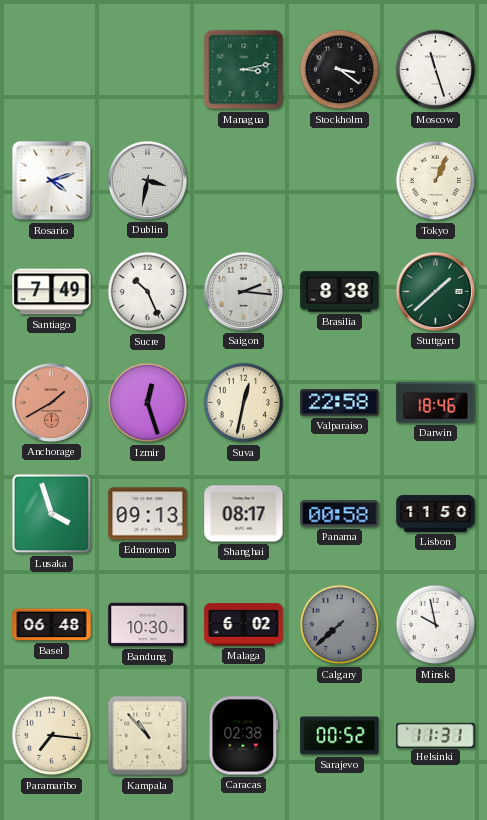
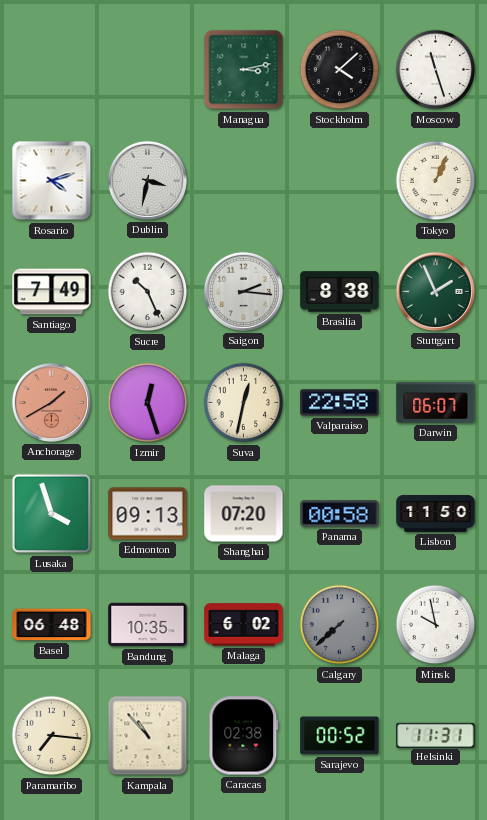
Stockholm: 3:21 -> 4:08 (340, 70)
Stuttgart: 1:38 -> 1:56 (435, 291)
Darwin: 18:46 -> 06:07 (436, 403)
Shanghai: 08:17 -> 07:20 (244, 514)
Bandung: 10:30 -> 10:35 (148, 625)
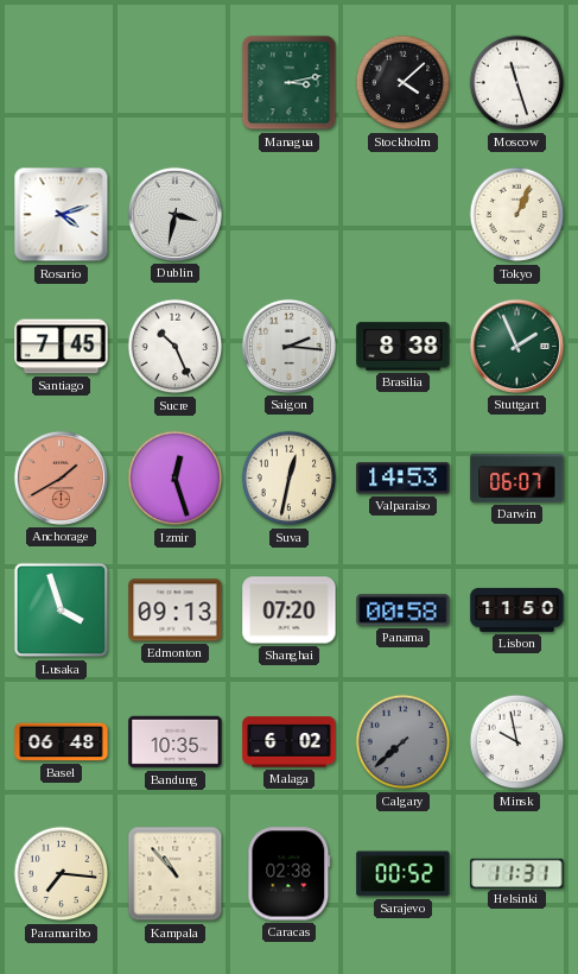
Santiago: 7:49 -> 7:45 (62, 347)
Valparaiso: 22:58 -> 14:53 (404, 479)
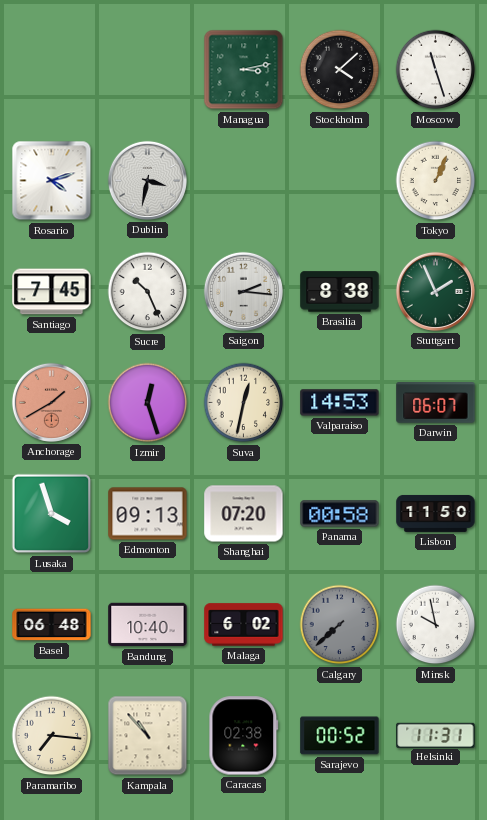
Bandung: 10:35 -> 10:40 (148, 625)
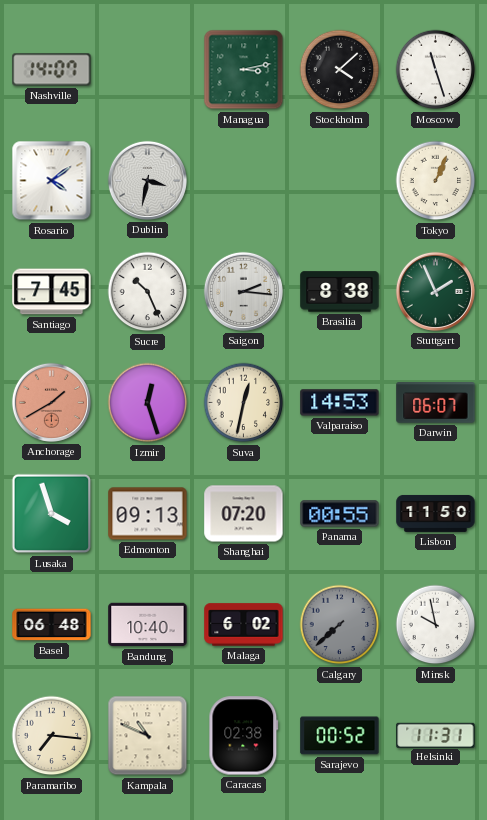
Nashville: none -> 14:07 (52, 70)
Rosario: 4:12 -> 4:09 (52, 181)
Panama: 00:58 -> 00:55 (340, 514)
Kampala: 10:53 -> 10:49 (148, 736)
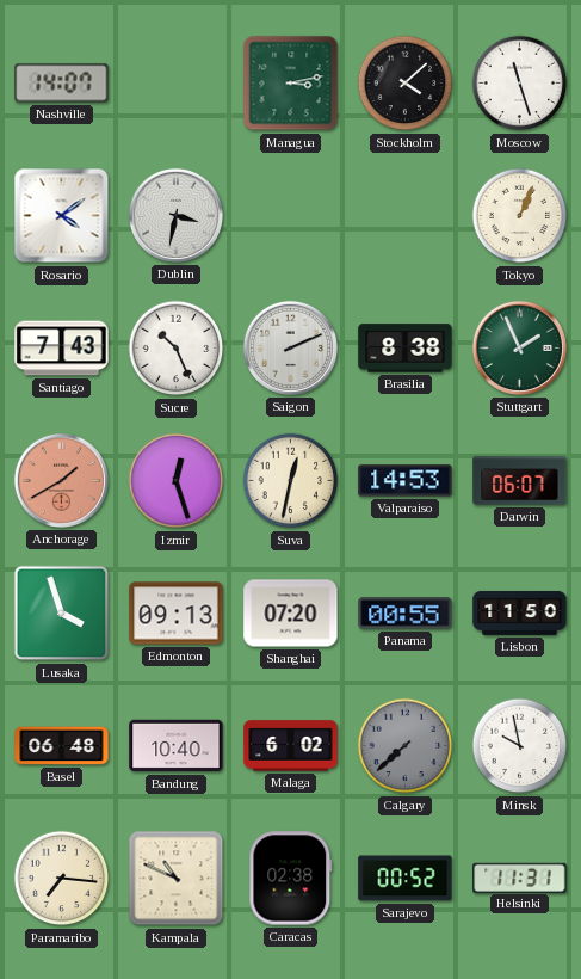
Santiago: 7:45 -> 7:43 (62, 349)
Saigon: 2:16 -> 2:11 (290, 347)
